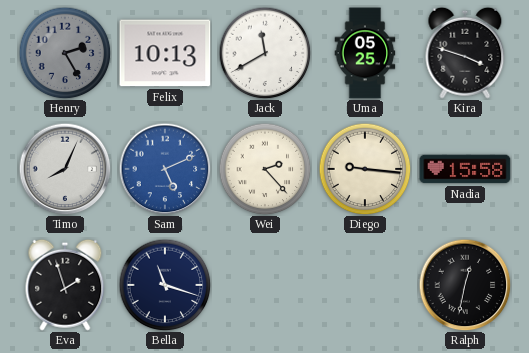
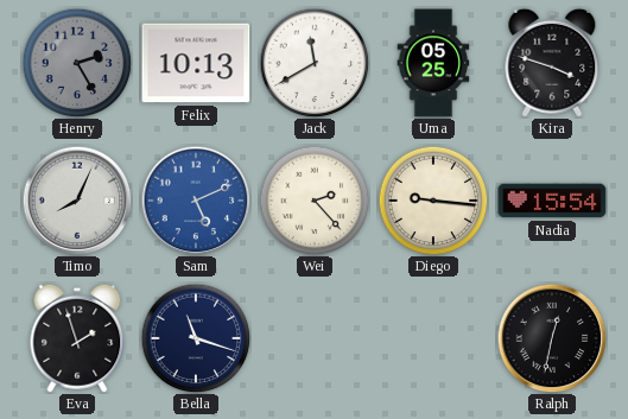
Nadia: 15:58 -> 15:54 (552, 201)
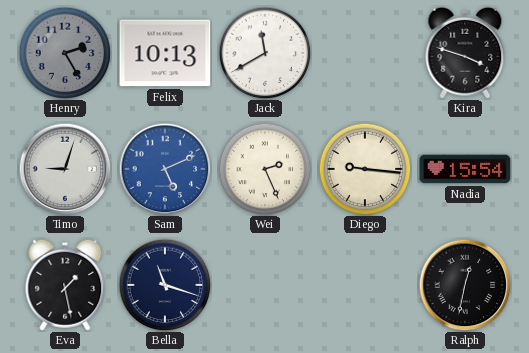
Uma: 05:25 -> none (433, 63)
Timo: 8:04 -> 9:03 (65, 169)
Wei: 2:23 -> 2:26 (265, 169)
Eva: 1:57 -> 1:28 (65, 285)
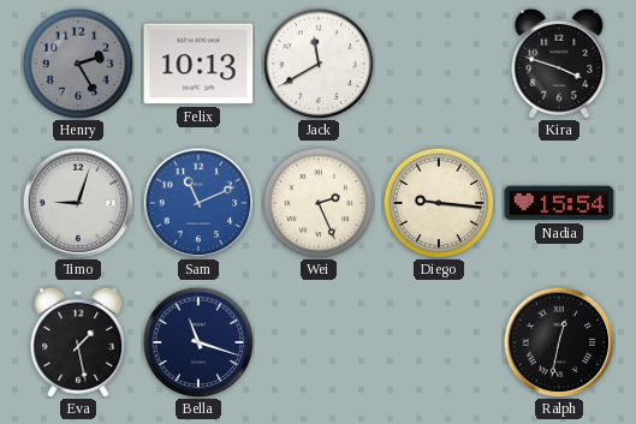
Sam: 5:11 -> 11:11 (198, 203)
